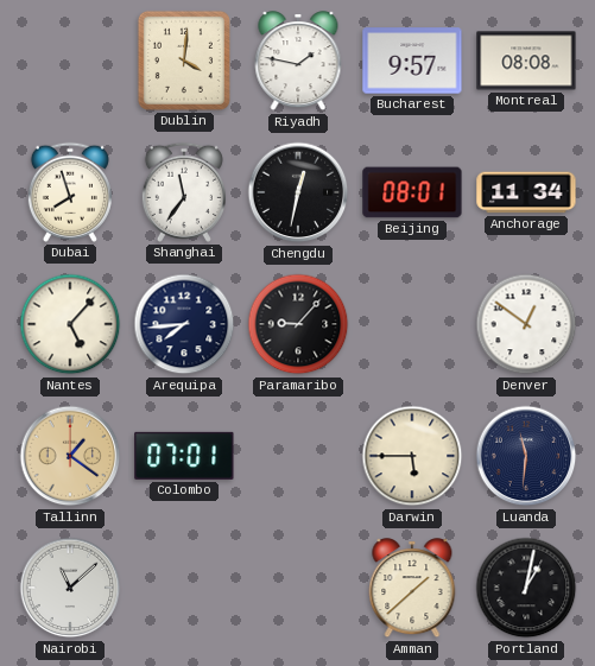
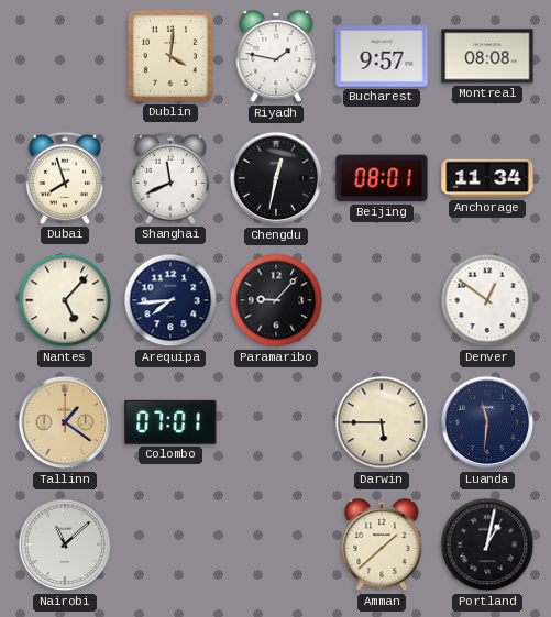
Shanghai: 11:36 -> 11:41 (170, 178)
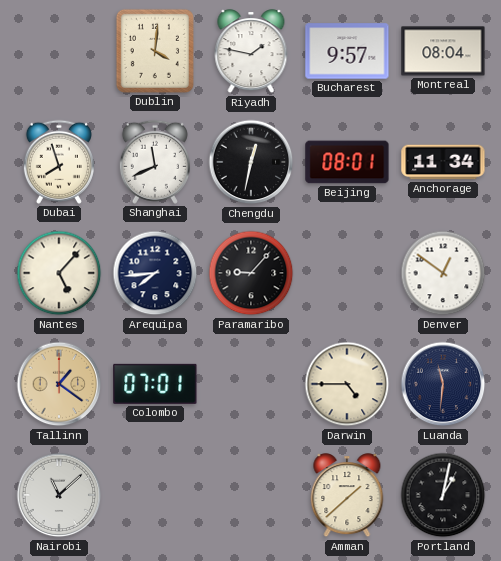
Montreal: 08:08 -> 08:04 (443, 51)
Darwin: 5:45 -> 4:45 (347, 384)
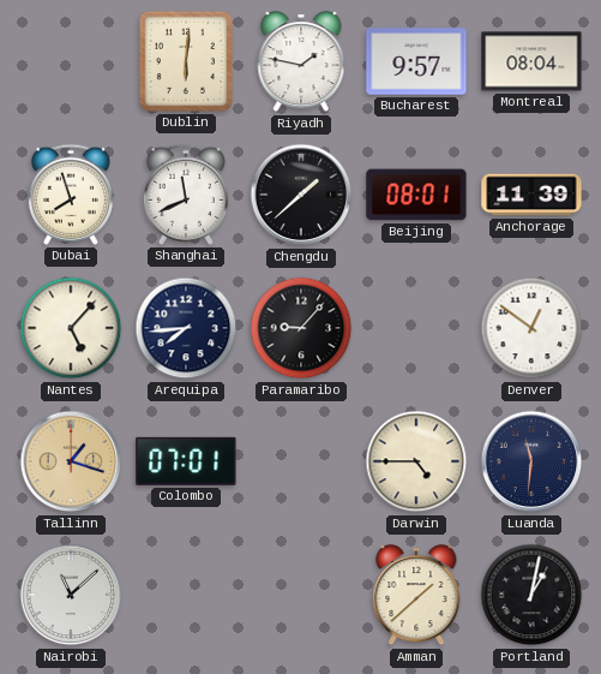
Dublin: 4:01 -> 6:01 (186, 61)
Chengdu: 12:32 -> 1:38 (301, 195)
Anchorage: 11:34 -> 11:39 (531, 195)
Tallinn: 1:21 -> 1:18 (71, 461)
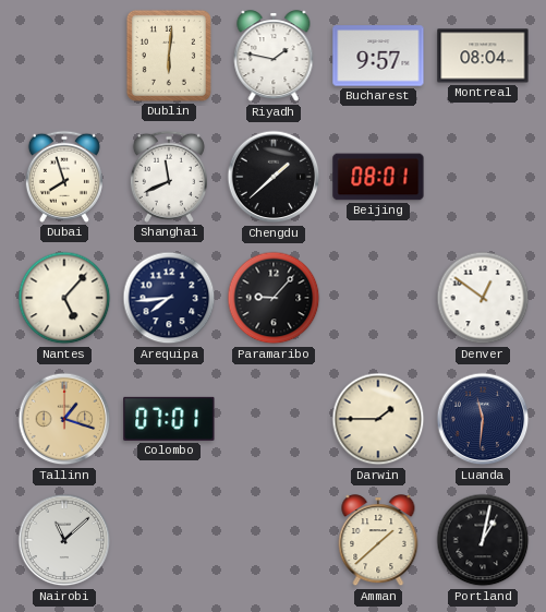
Anchorage: 11:39 -> none (531, 195)
Darwin: 4:45 -> 1:45 (378, 419)
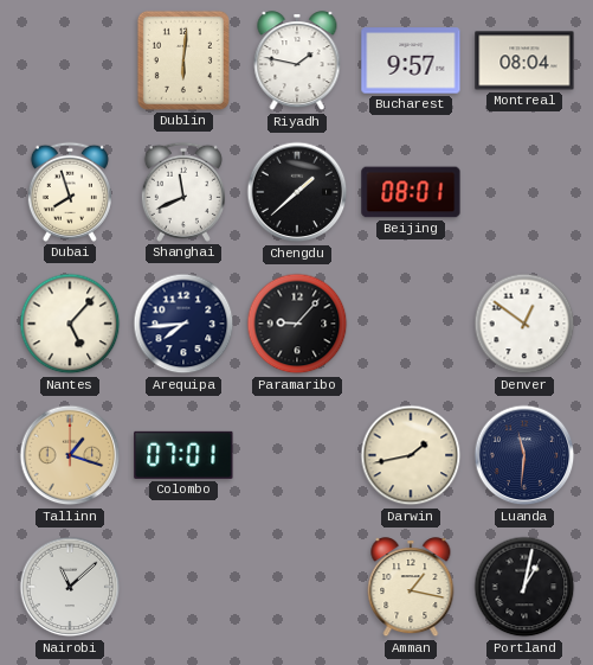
Darwin: 1:45 -> 1:43 (411, 455)
Amman: 1:38 -> 1:17 (411, 588)
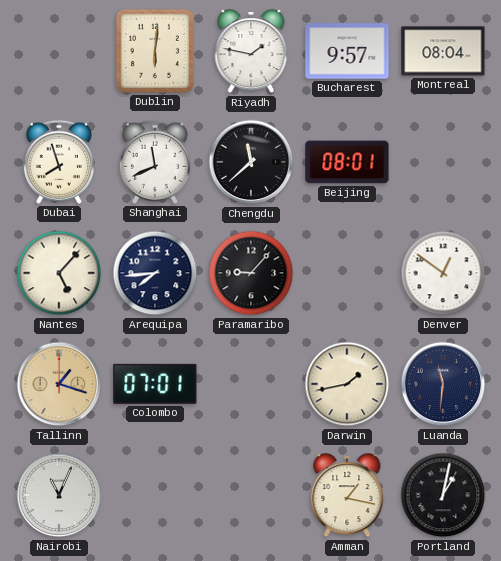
Chengdu: 1:38 -> 11:38 (251, 162)
Nairobi: 11:08 -> 11:04 (59, 495)
